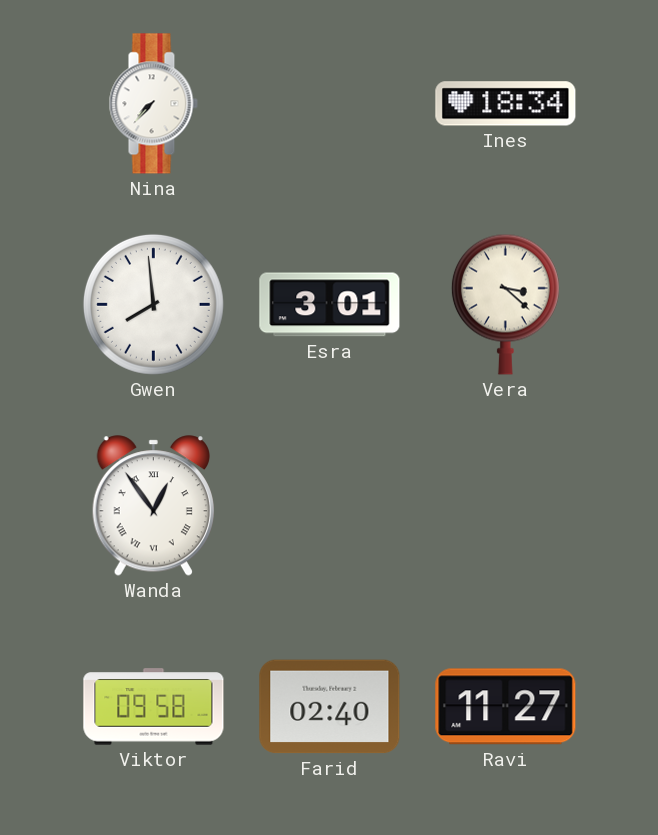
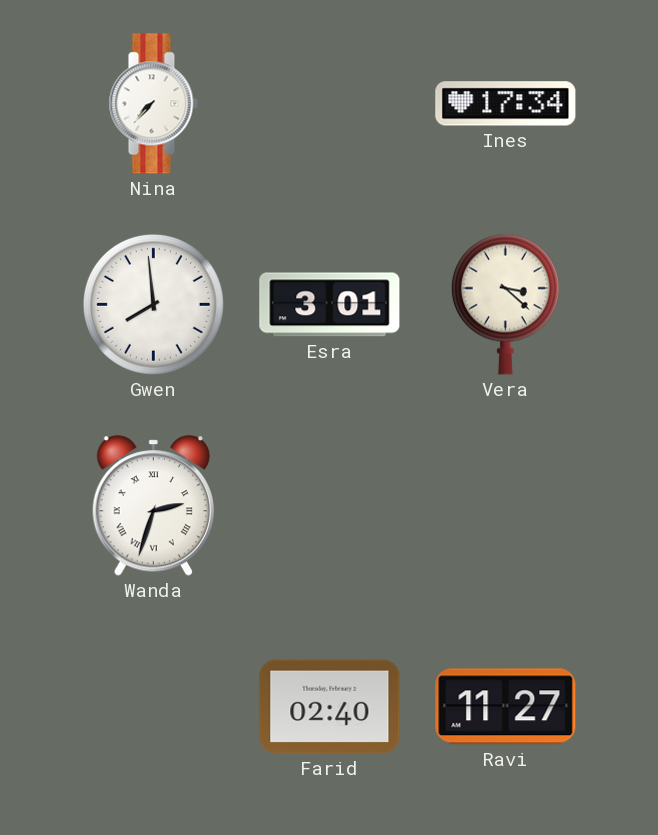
Ines: 18:34 -> 17:34 (506, 104)
Wanda: 12:54 -> 2:33 (153, 506)
Viktor: 09:58 -> none (154, 707)
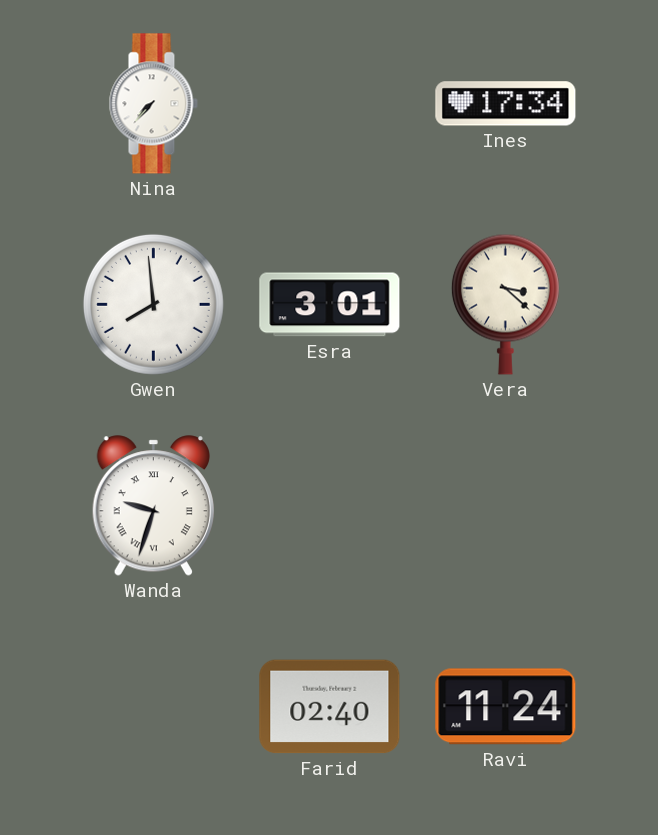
Wanda: 2:33 -> 9:33 (153, 506)
Ravi: 11:27 -> 11:24 (506, 707)
